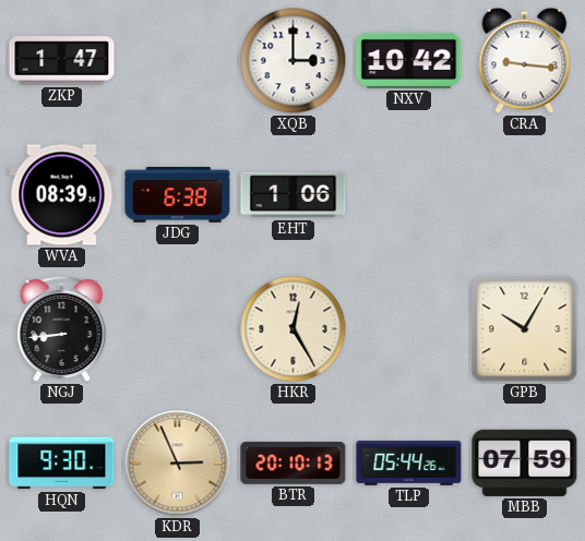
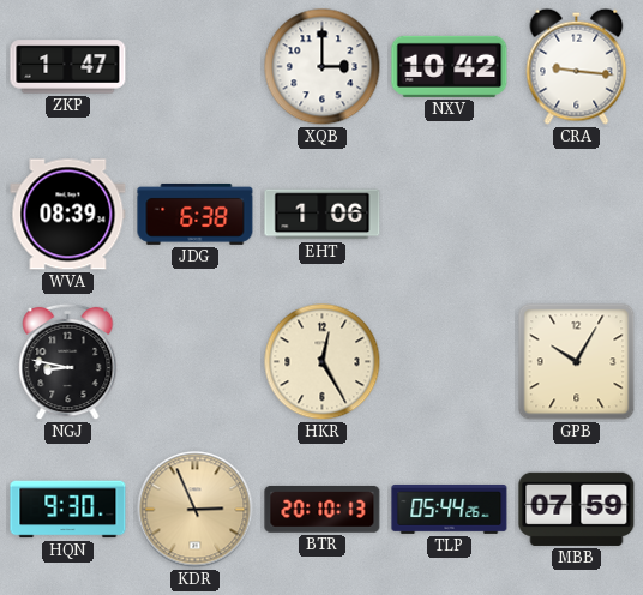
NGJ: 8:44 -> 8:47 (68, 362)
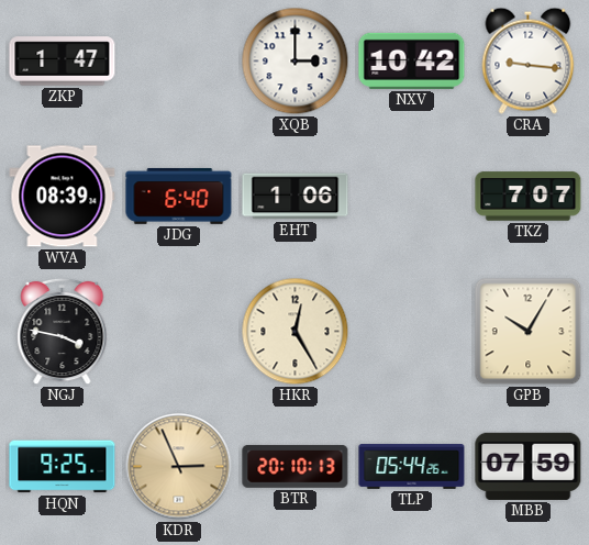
JDG: 6:38 -> 6:40 (179, 196)
TKZ: none -> 7:07 (529, 197)
NGJ: 8:47 -> 3:47 (63, 332)
HQN: 9:30 -> 9:25 (63, 467)
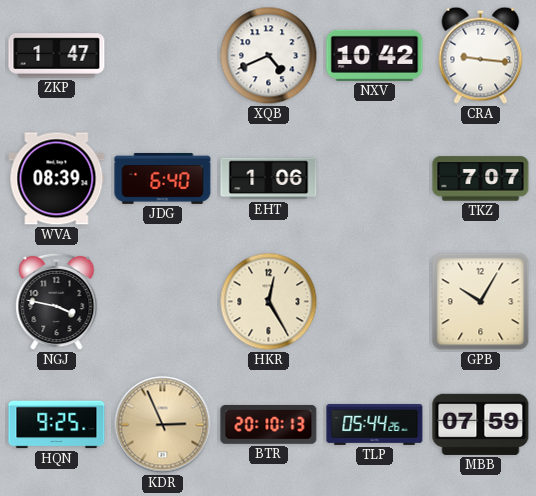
XQB: 3:00 -> 4:41 (269, 56)
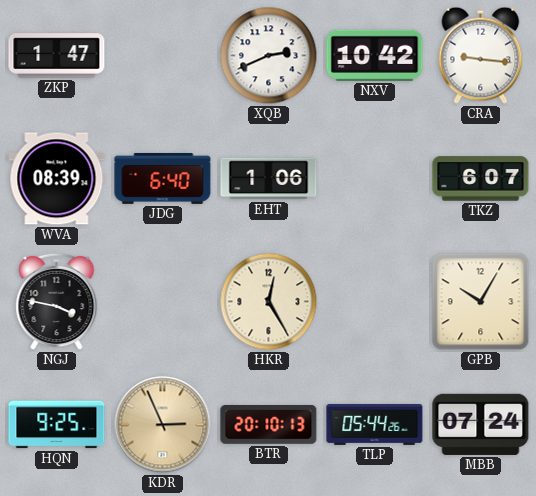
XQB: 4:41 -> 2:41 (269, 56)
TKZ: 7:07 -> 6:07 (481, 179)
MBB: 07:59 -> 07:24 (481, 424)
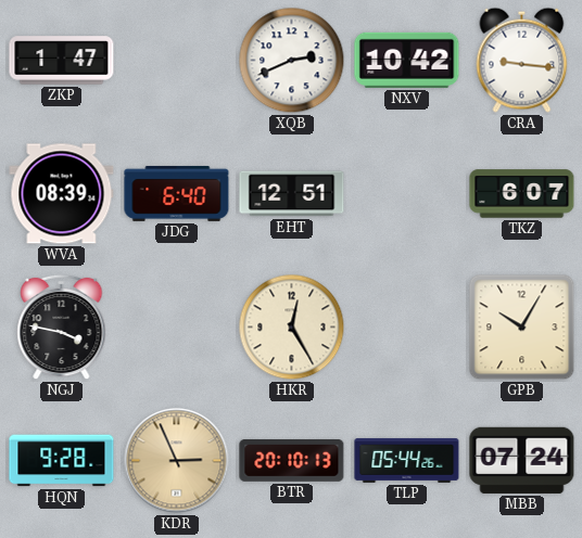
EHT: 1:06 -> 12:51 (292, 194)
HQN: 9:25 -> 9:28 (62, 461)
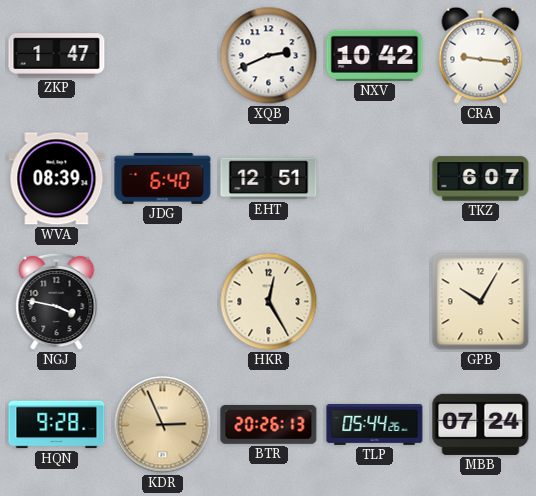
BTR: 20:10 -> 20:26 (269, 424)
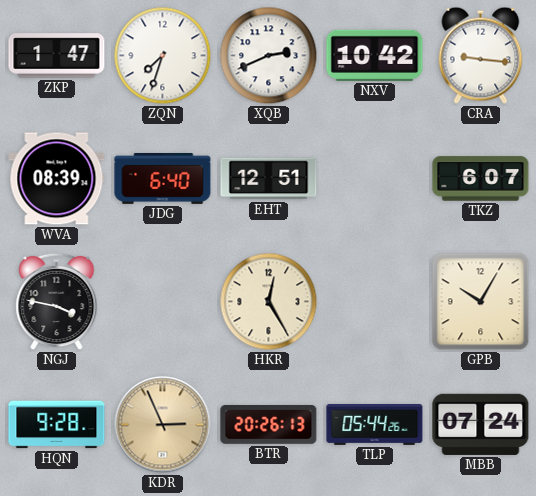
ZQN: none -> 7:33 (163, 56)
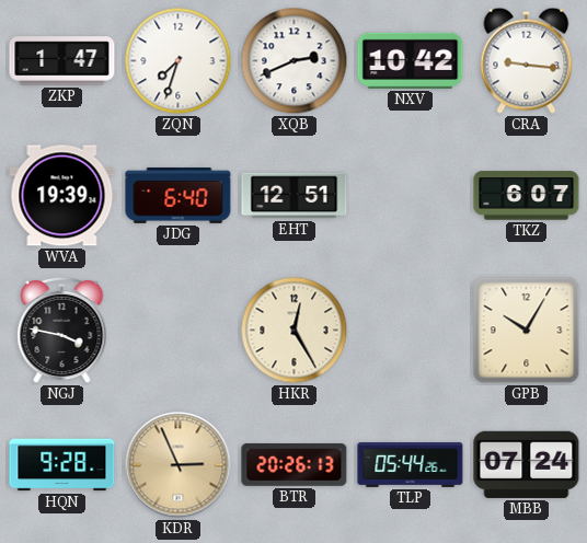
WVA: 08:39 -> 19:39 (62, 196)
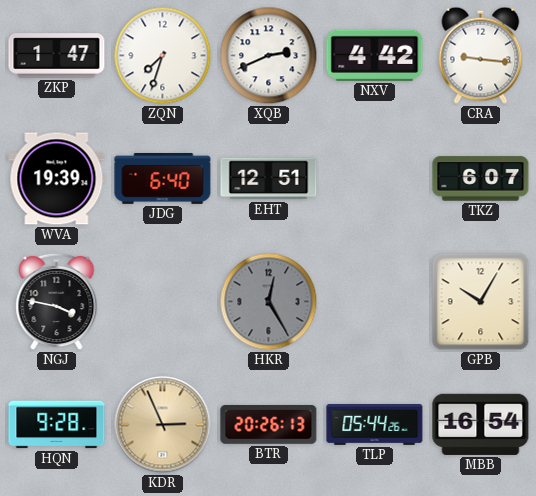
NXV: 10:42 -> 4:42 (375, 55)
HKR dial: cream -> grey (269, 302)
MBB: 07:24 -> 16:54 (481, 424)
